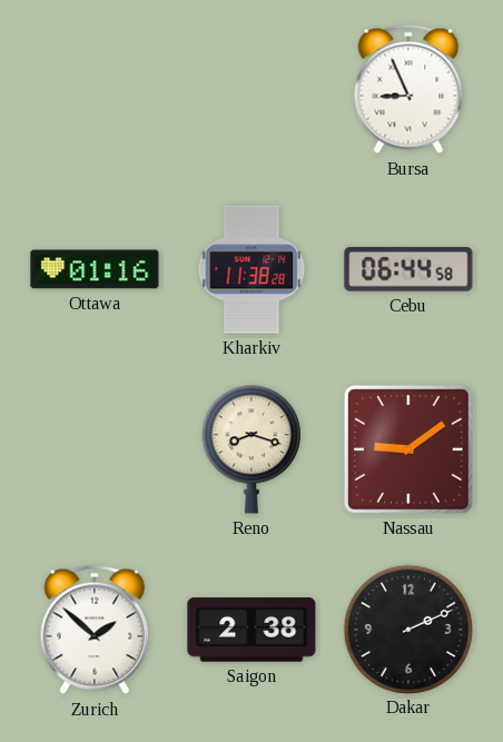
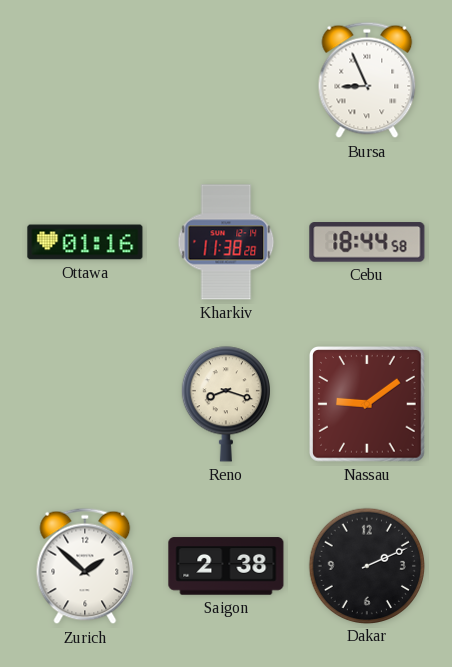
Cebu: 06:44 -> 18:44 (367, 242)
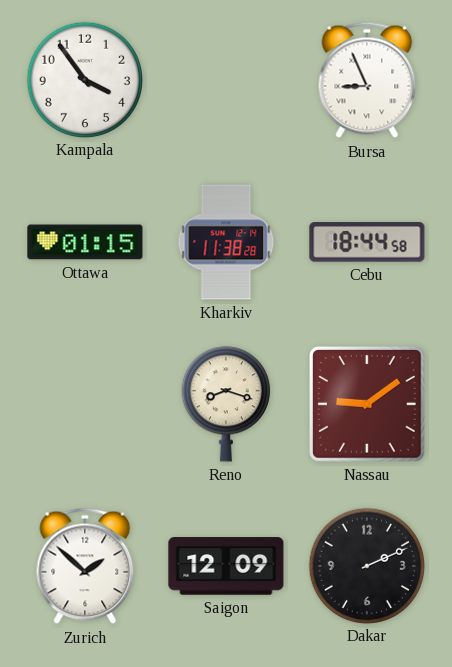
Kampala: none -> 3:54 (84, 79)
Ottawa: 01:16 -> 01:15 (85, 242)
Saigon: 2:38 -> 12:09 (226, 566)
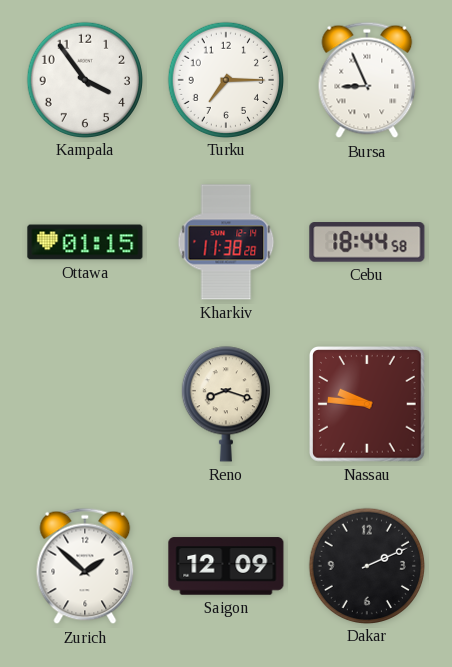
Turku: none -> 7:15 (225, 79)
Nassau: 9:09 -> 9:46 (368, 405)
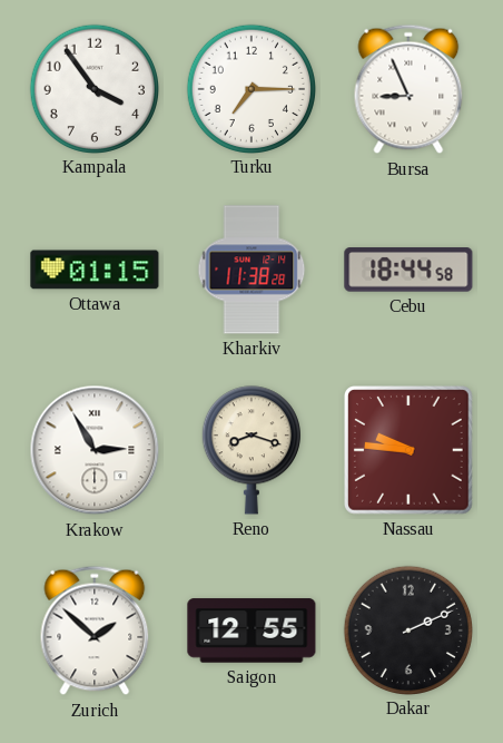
Krakow: none -> 2:55 (95, 450)
Saigon: 12:09 -> 12:55 (251, 630)
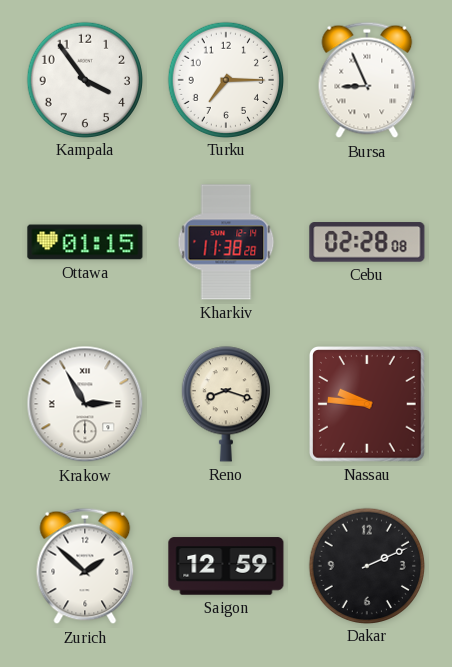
Cebu: 18:44 -> 02:28 (367, 242)
Saigon: 12:55 -> 12:59 (226, 566)
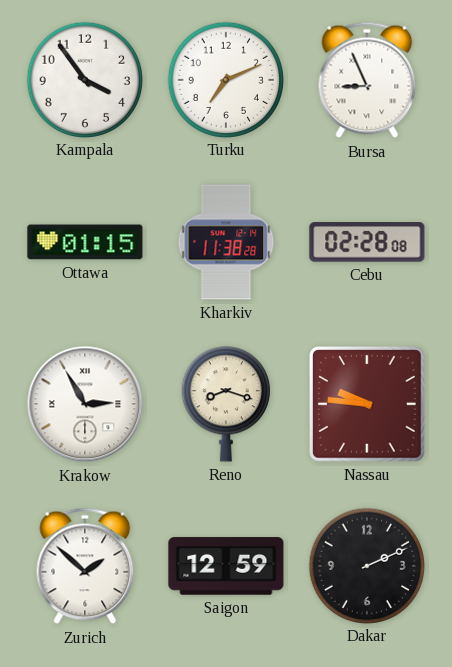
Turku: 7:15 -> 7:11 (225, 79)
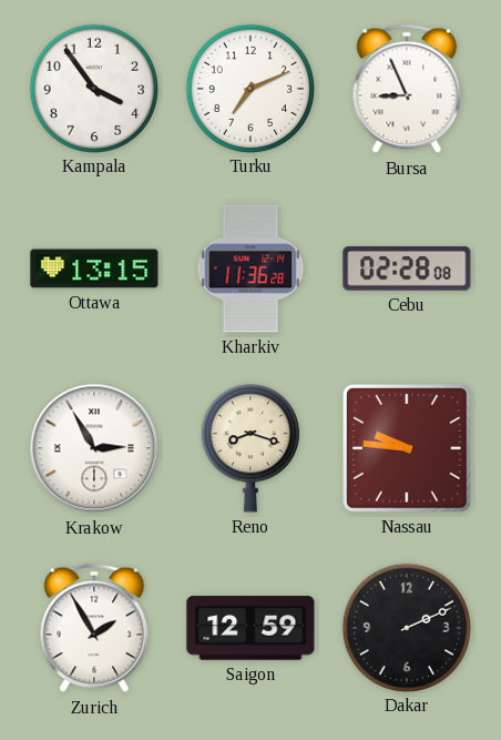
Ottawa: 01:15 -> 13:15 (94, 268)
Kharkiv: 11:38 -> 11:36 (250, 268)
Zurich: 1:52 -> 1:55 (94, 628)
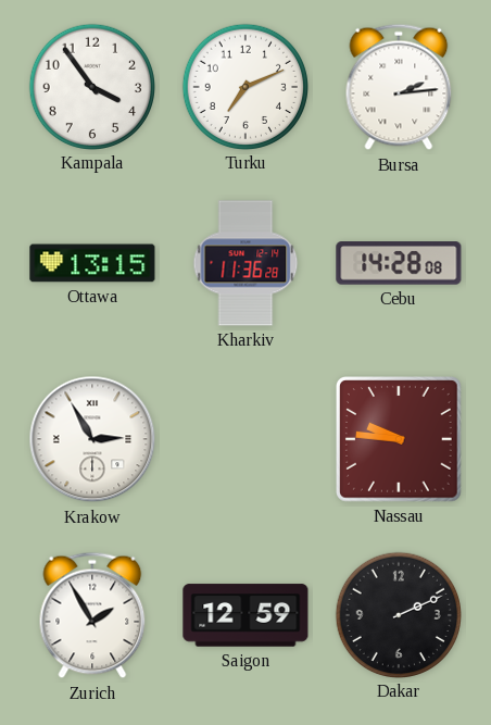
Bursa: 8:56 -> 2:14 (399, 87)
Cebu: 02:28 -> 14:28 (399, 263)
Reno: 8:18 -> none (250, 448)
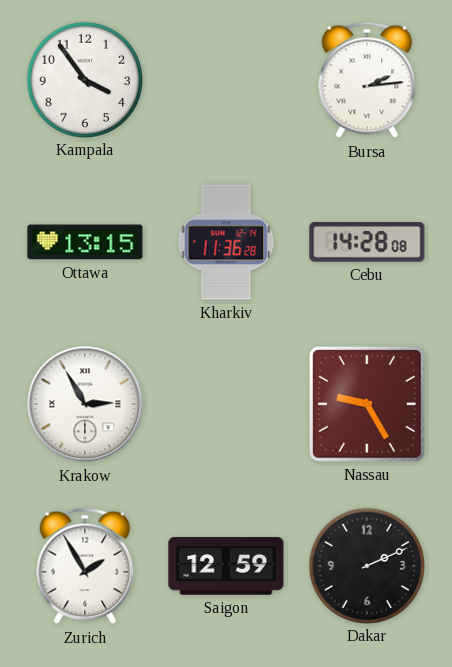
Turku: 7:11 -> none (244, 86)
Nassau: 9:46 -> 9:25 (368, 405)
